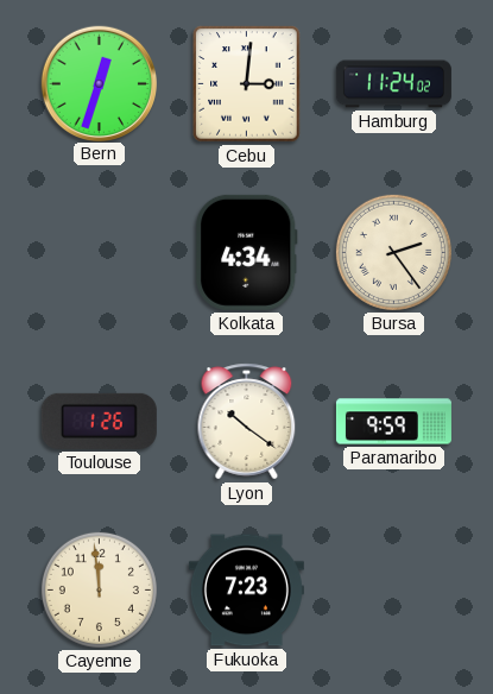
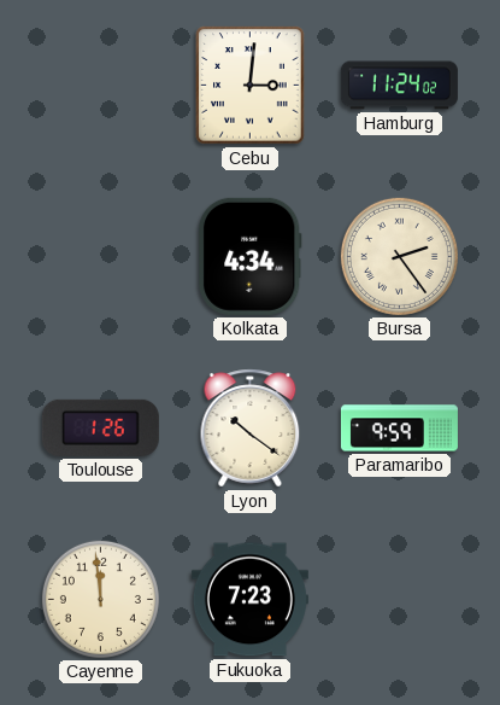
Bern: 12:33 -> none (99, 83)
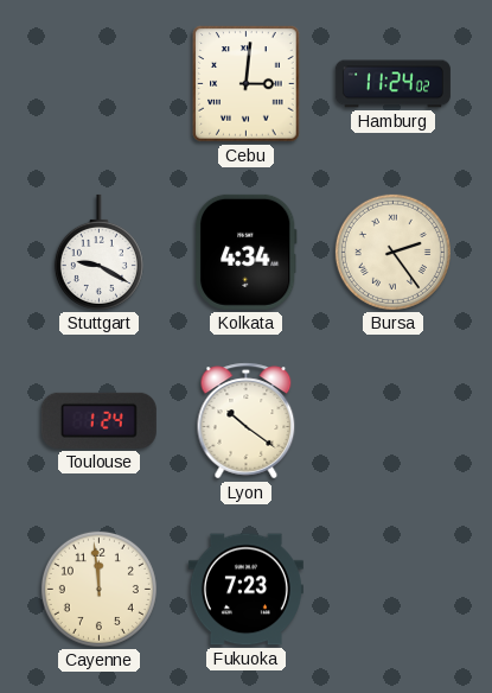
Stuttgart: none -> 9:20 (98, 252)
Toulouse: 1:26 -> 1:24 (98, 420)
Paramaribo: 9:59 -> none (399, 429)
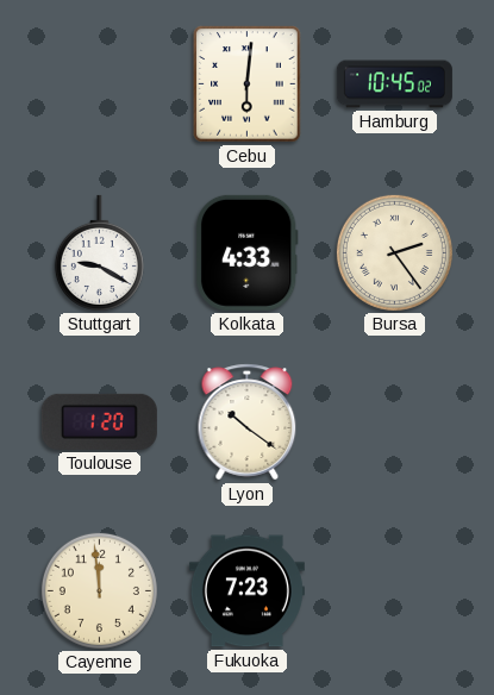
Cebu: 3:01 -> 6:01 (248, 84)
Hamburg: 11:24 -> 10:45 (394, 84)
Kolkata: 4:34 -> 4:33 (246, 252)
Toulouse: 1:24 -> 1:20 (99, 421)
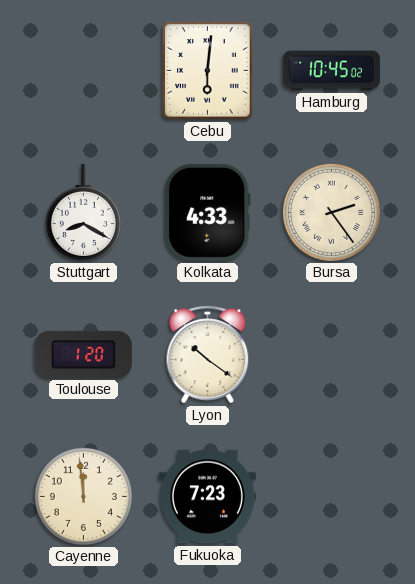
Stuttgart: 9:20 -> 8:20 (83, 212)
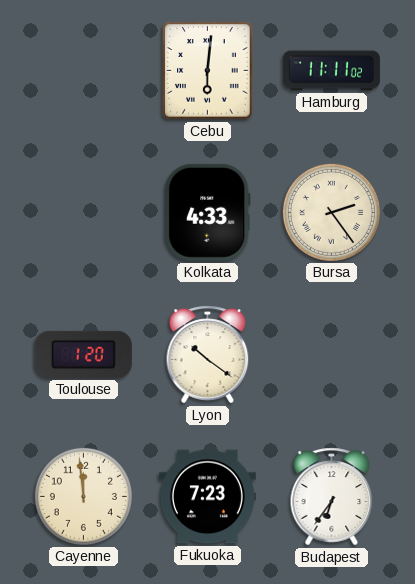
Hamburg: 10:45 -> 11:11 (331, 71)
Stuttgart: 8:20 -> none (83, 212)
Budapest: none -> 6:36 (332, 497)
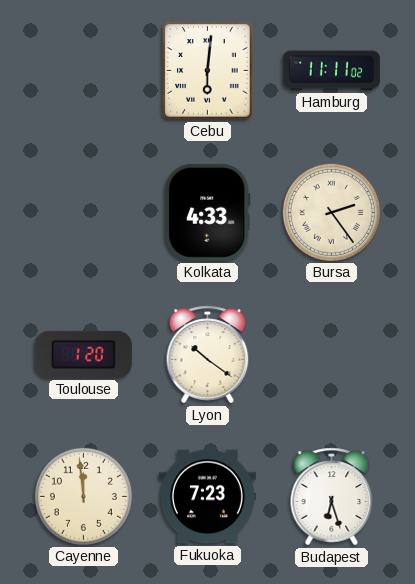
Budapest: 6:36 -> 6:27 (332, 497)
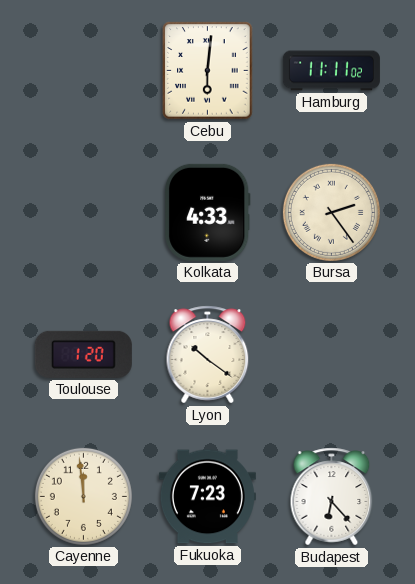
Budapest: 6:27 -> 6:23 (332, 497)
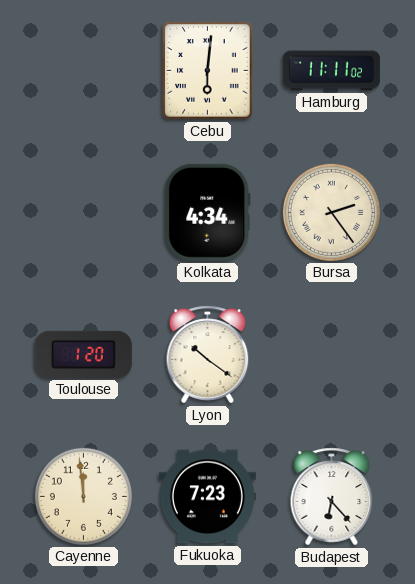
Kolkata: 4:33 -> 4:34 (207, 212)
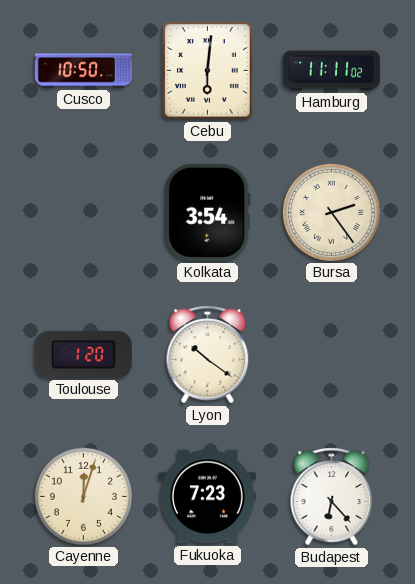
Cusco: none -> 10:50 (83, 71)
Kolkata: 4:34 -> 3:54 (207, 212)
Cayenne: 11:59 -> 12:03 (83, 496)
